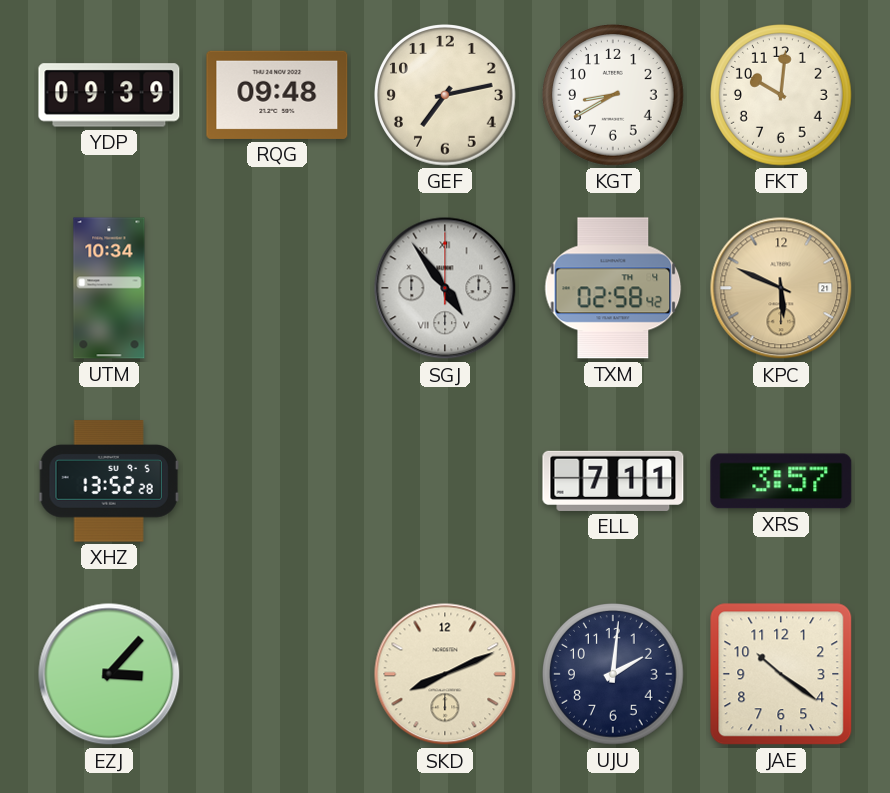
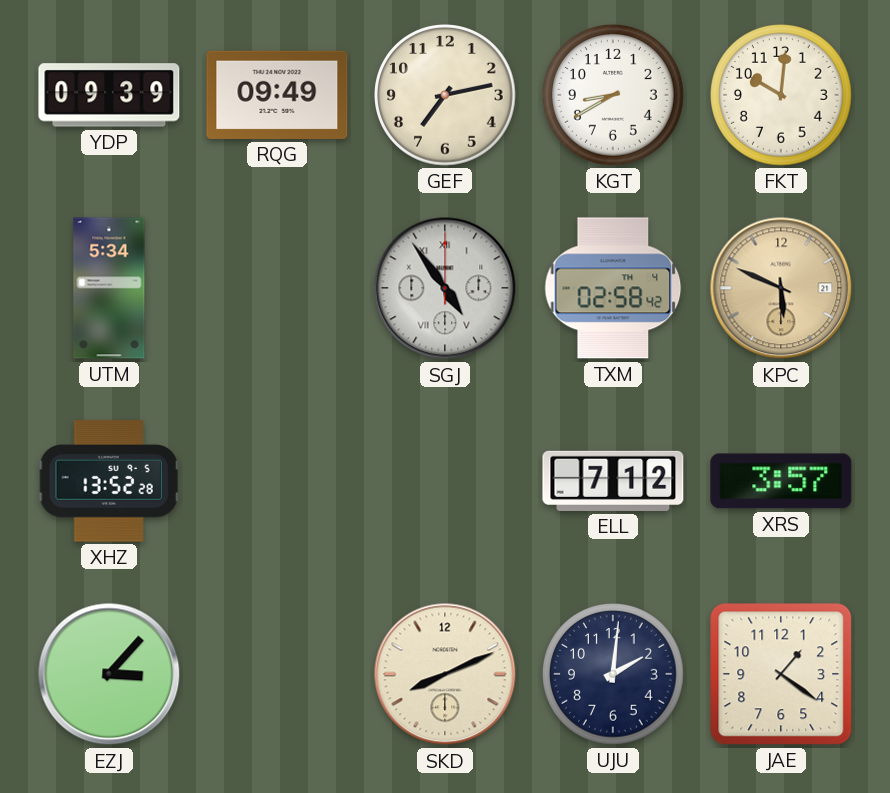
RQG: 09:48 -> 09:49 (277, 95)
UTM: 10:34 -> 5:34 (109, 288)
ELL: 7:11 -> 7:12 (613, 481)
JAE: 10:21 -> 1:21 (781, 674)
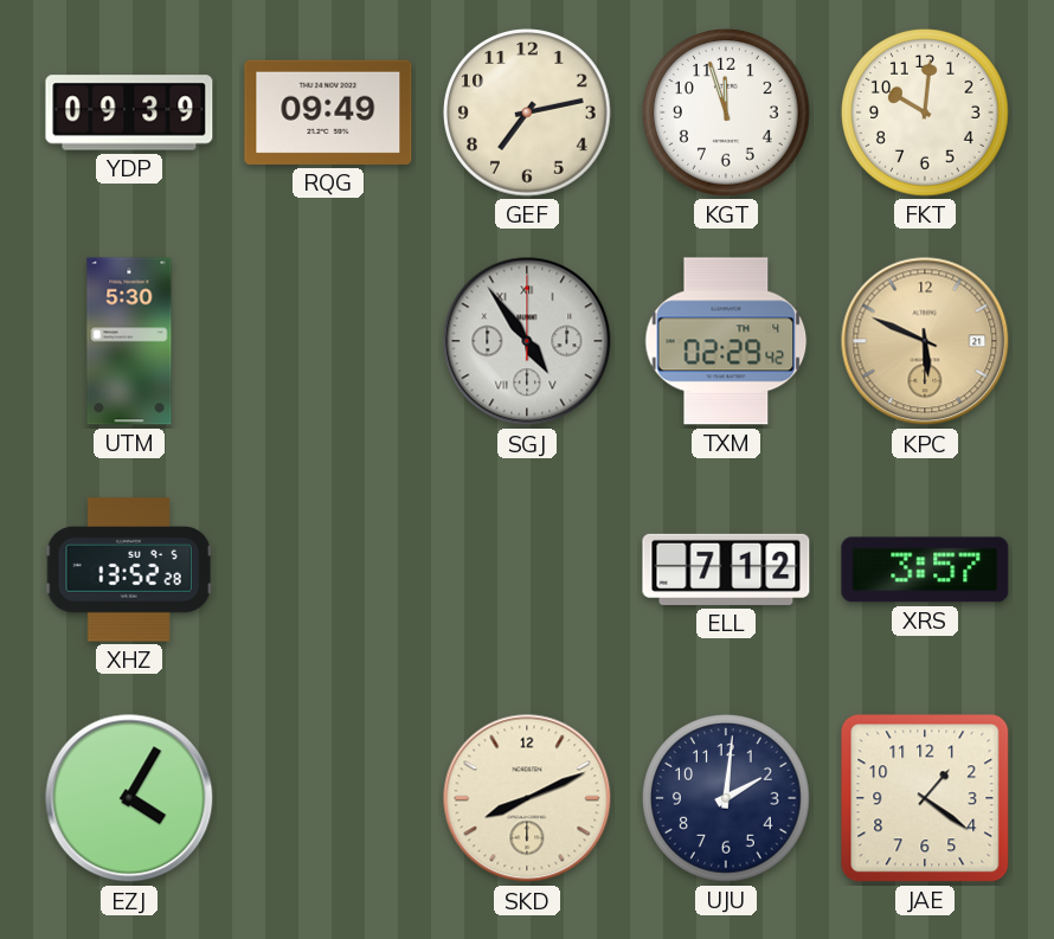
KGT: 8:40 -> 11:57 (727, 114)
UTM: 5:34 -> 5:30 (129, 341)
TXM: 02:58 -> 02:29 (726, 341)
EZJ: 3:07 -> 4:05 (129, 798)
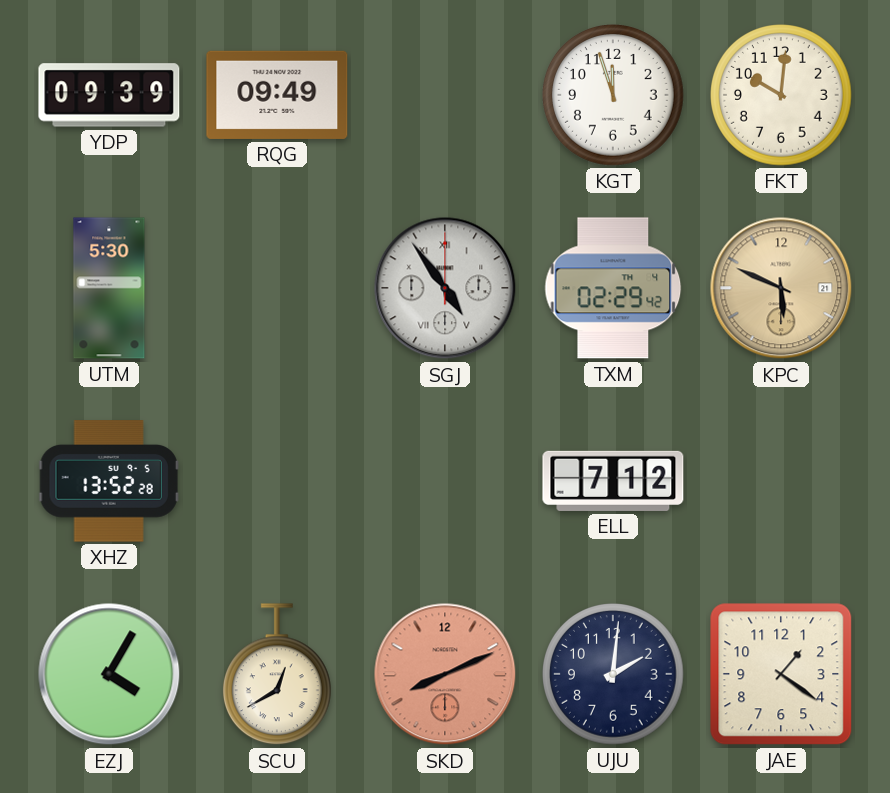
GEF: 7:13 -> none (528, 114)
XRS: 3:57 -> none (925, 570)
SCU: none -> 12:40 (277, 675)
SKD dial: cream -> salmon (445, 674)
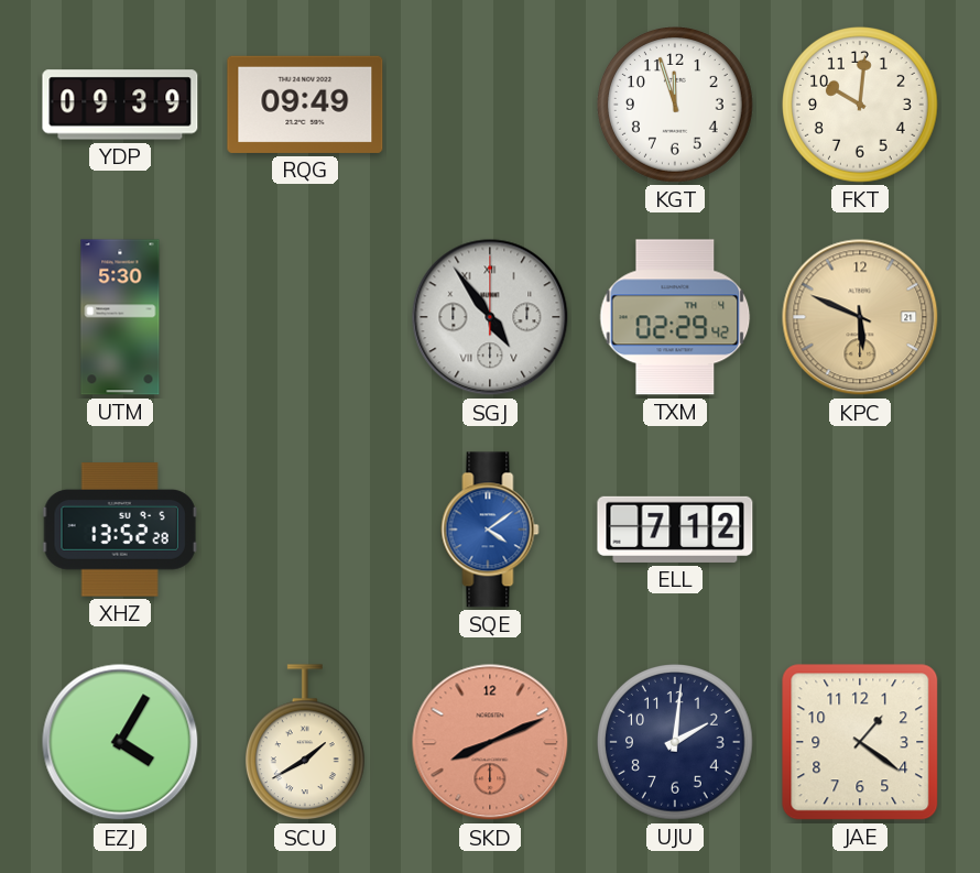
SQE: none -> 4:09 (490, 530)
SCU: 12:40 -> 1:40 (305, 743)
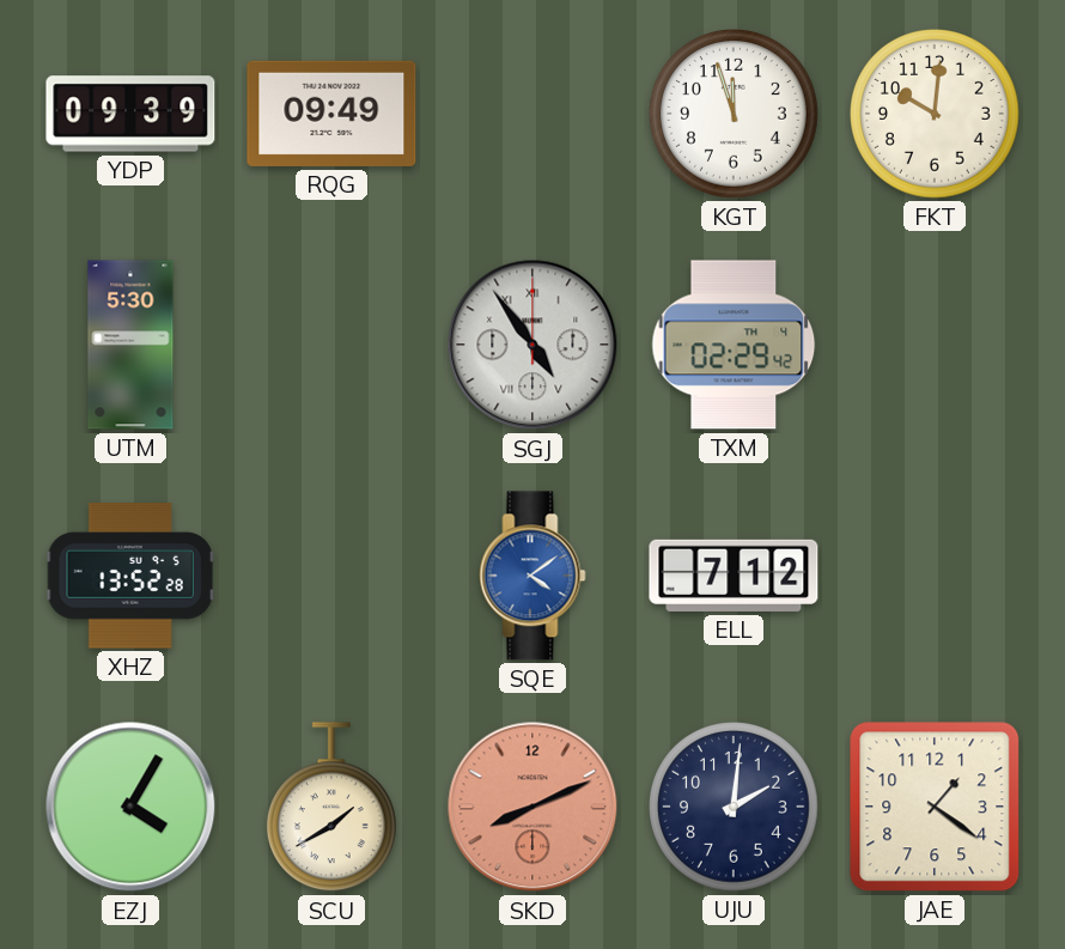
KPC: 5:49 -> none (860, 317)
